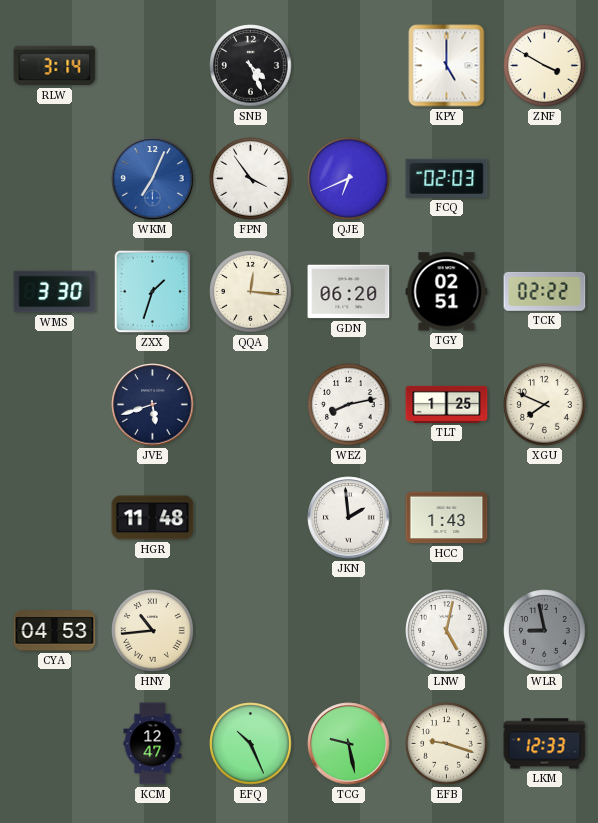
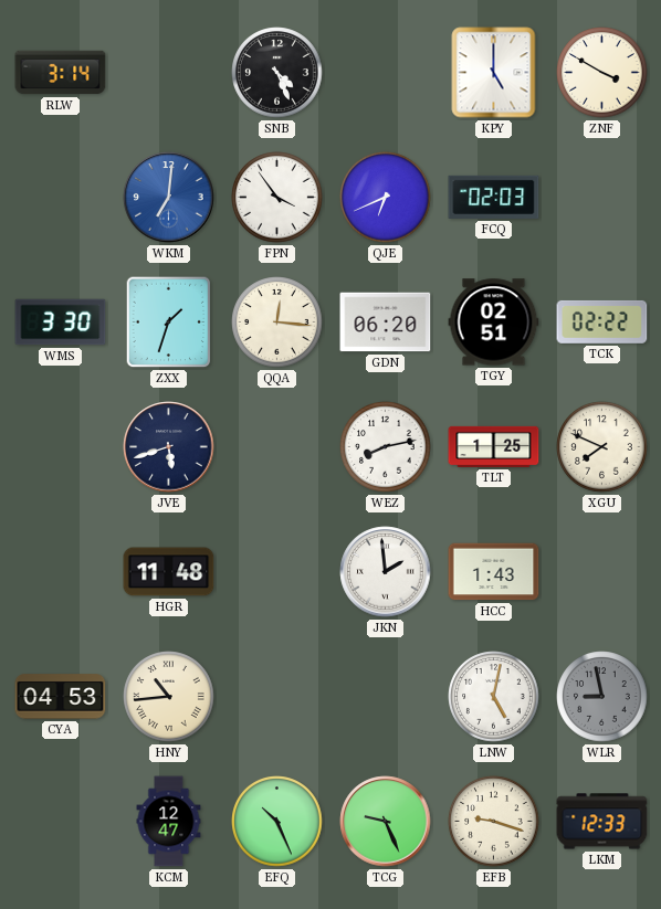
WKM: 7:04 -> 7:01 (169, 198)
TCG: 9:28 -> 9:26 (386, 822)
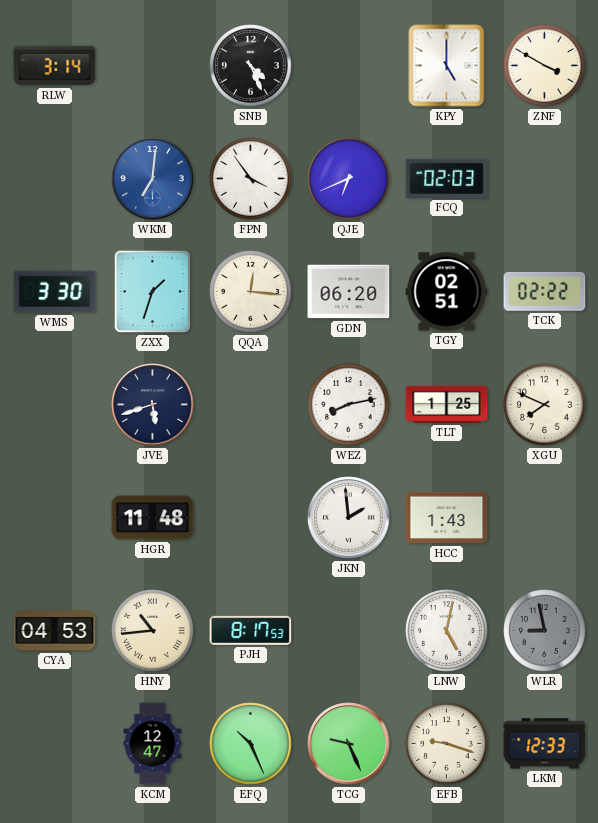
PJH: none -> 8:17 (251, 630)
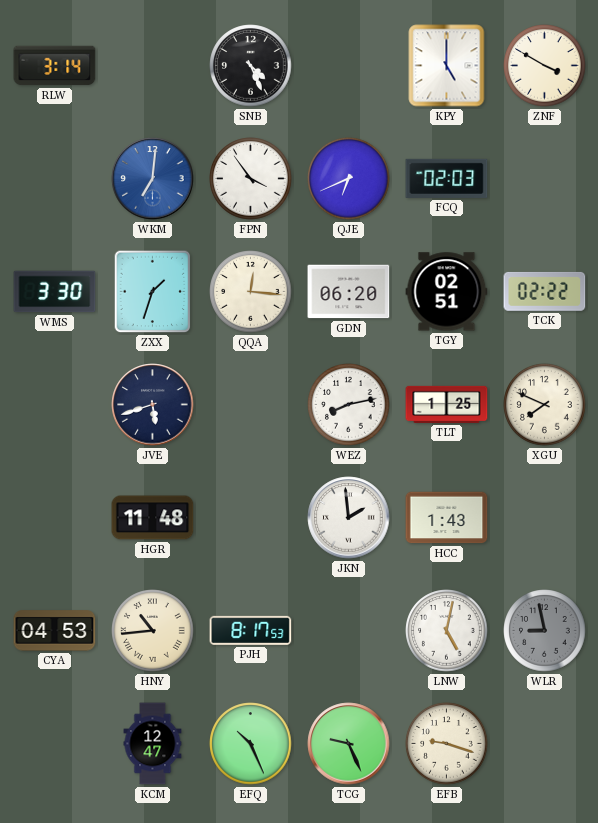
LKM: 12:33 -> none (545, 744)
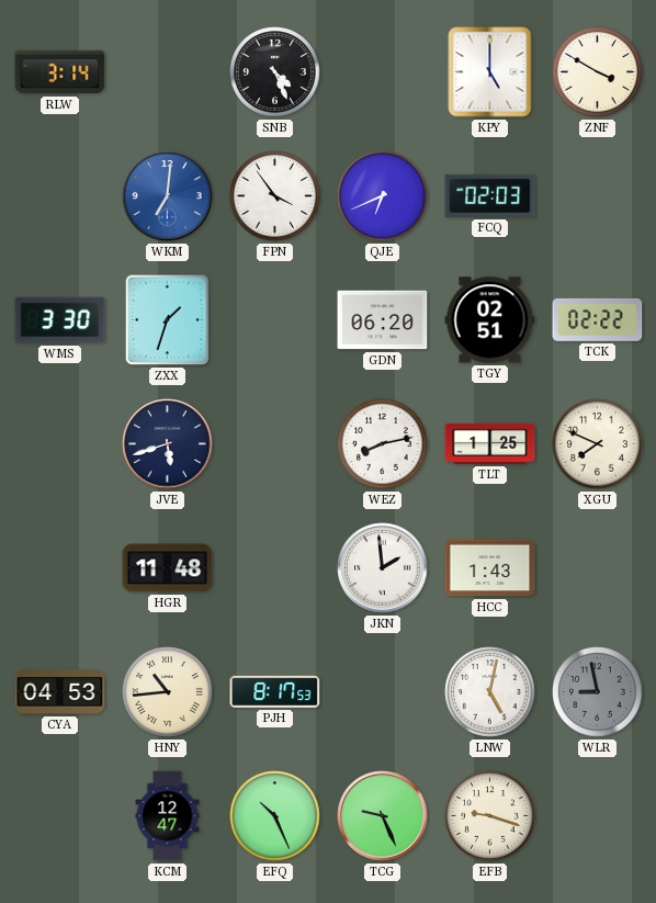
QQA: 12:16 -> none (251, 292)
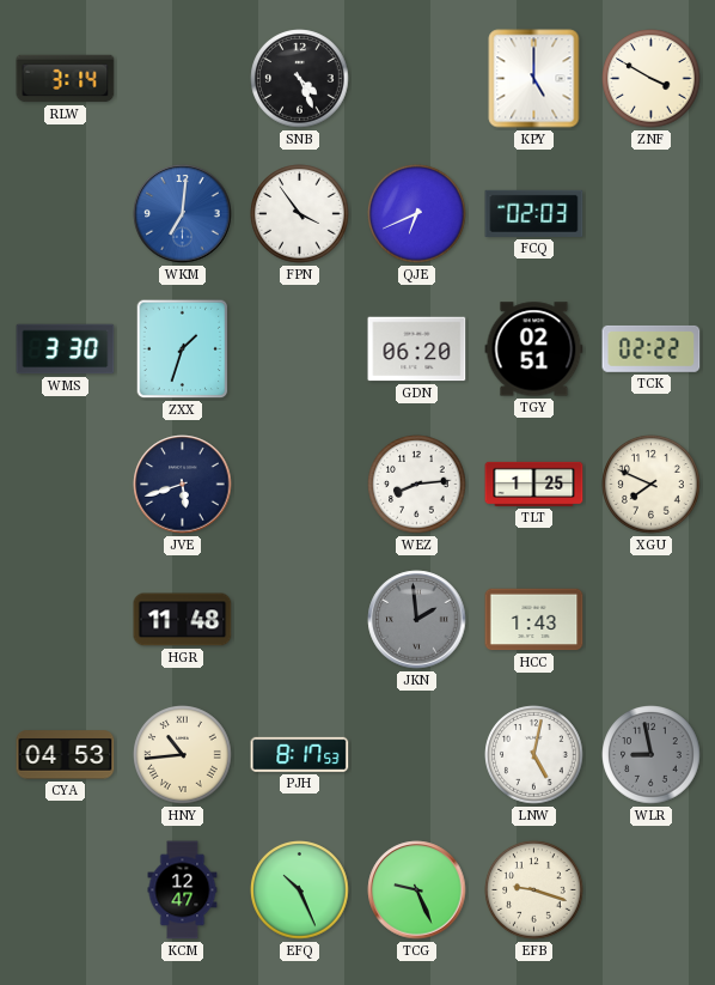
WEZ: 8:13 -> 8:14 (417, 485)
JKN dial: white -> grey (417, 620)
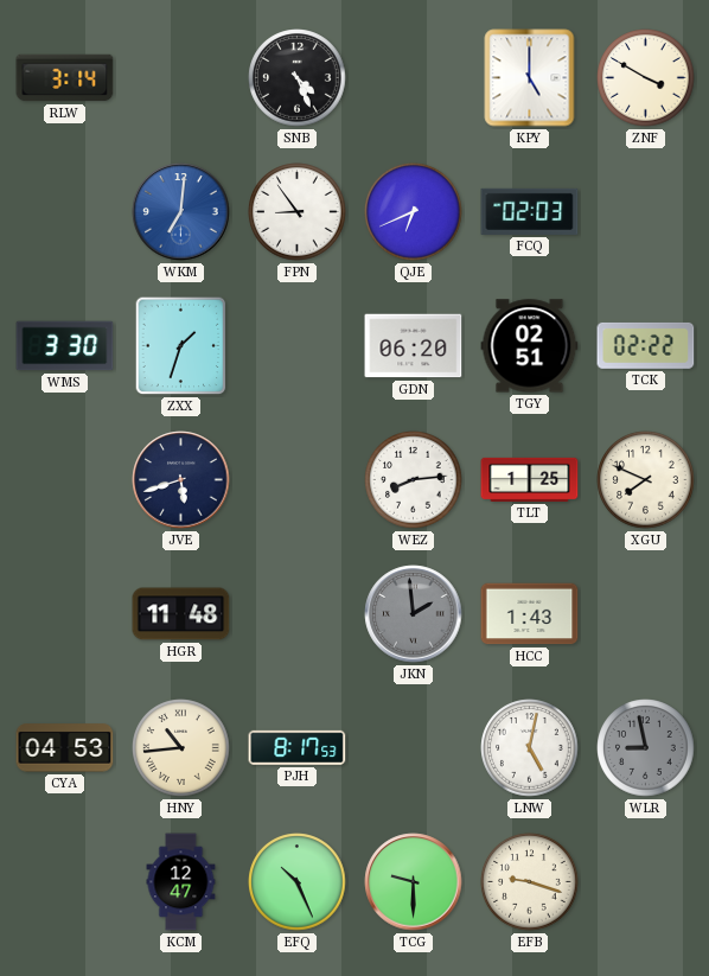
FPN: 3:54 -> 8:54 (298, 212)
TCG: 9:26 -> 9:30 (414, 882)
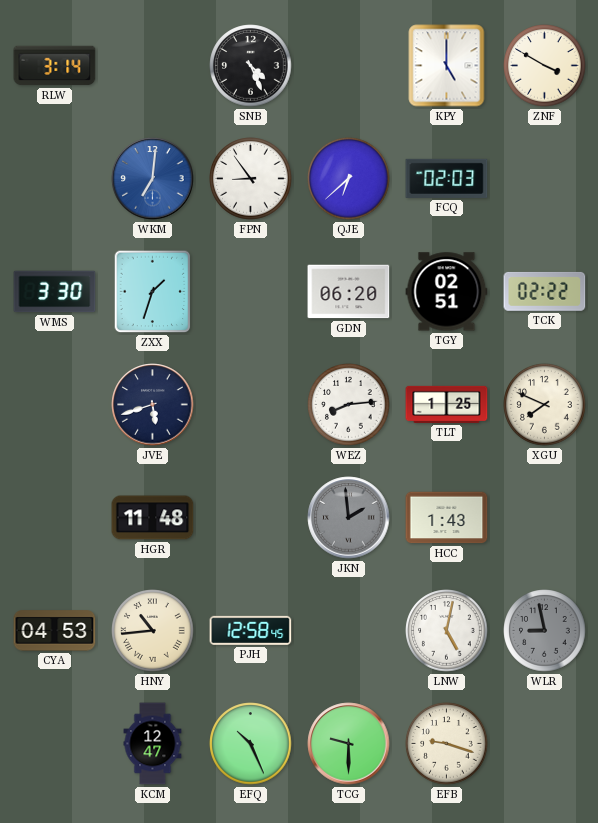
QJE: 6:41 -> 6:38 (349, 179)
PJH: 8:17 -> 12:58 (251, 630)
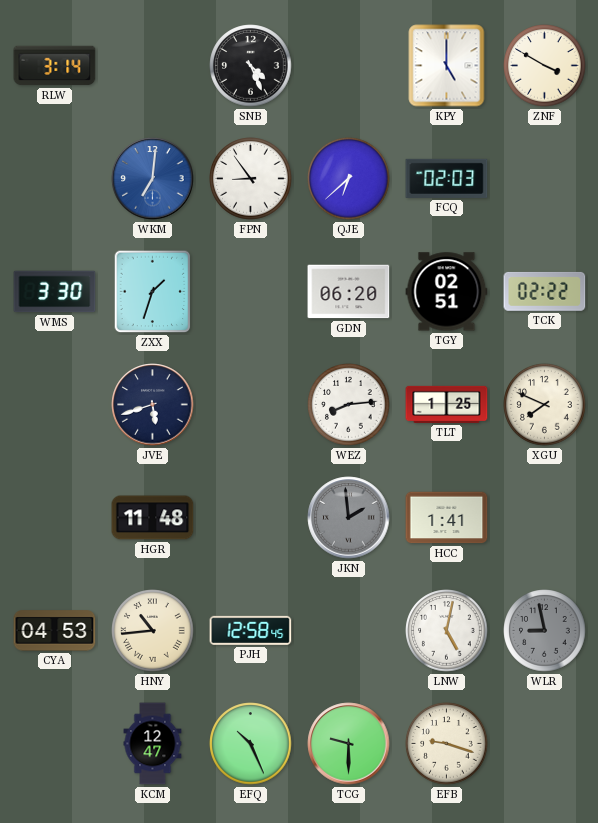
HCC: 1:43 -> 1:41 (447, 518)
